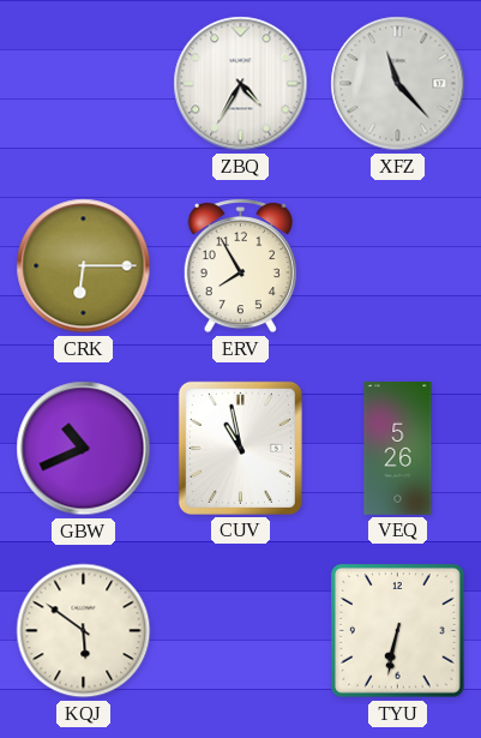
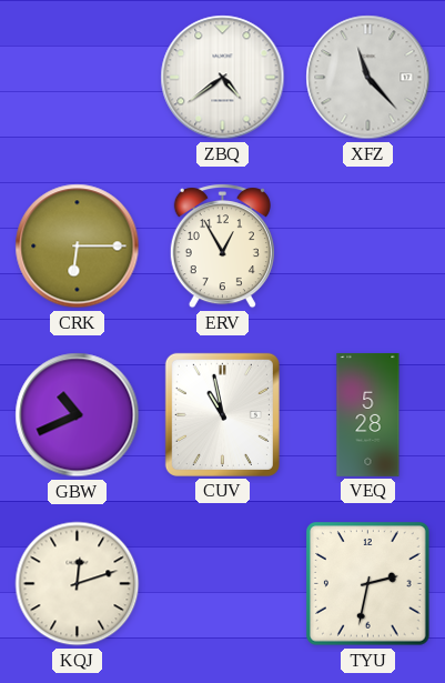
ZBQ: 4:35 -> 4:39 (223, 78)
ERV: 7:55 -> 12:55 (222, 247)
VEQ: 5:26 -> 5:28 (368, 414)
KQJ: 5:51 -> 12:12 (78, 584)
TYU: 6:32 -> 2:32 (368, 584)
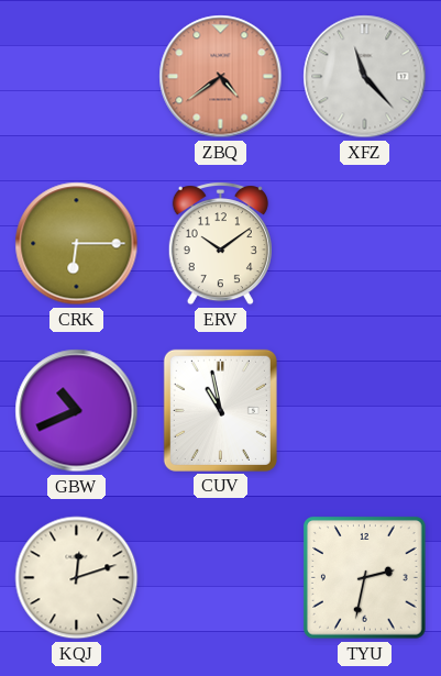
ZBQ dial: white -> salmon (221, 77)
ERV: 12:55 -> 10:09 (220, 244)
VEQ: 5:28 -> none (368, 414)
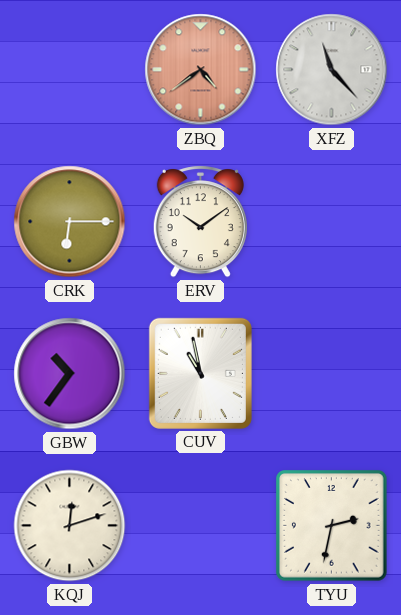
GBW: 10:41 -> 10:36 (70, 374)
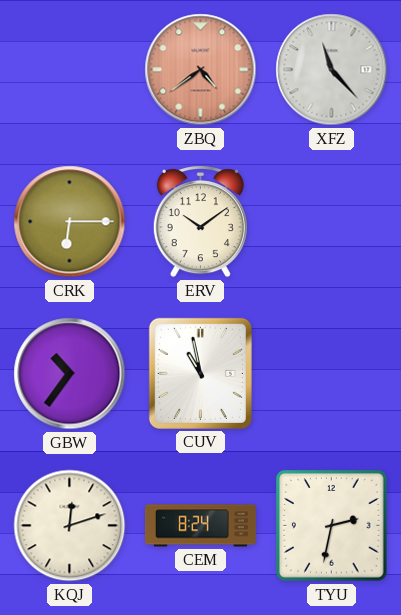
CEM: none -> 8:24 (200, 526)
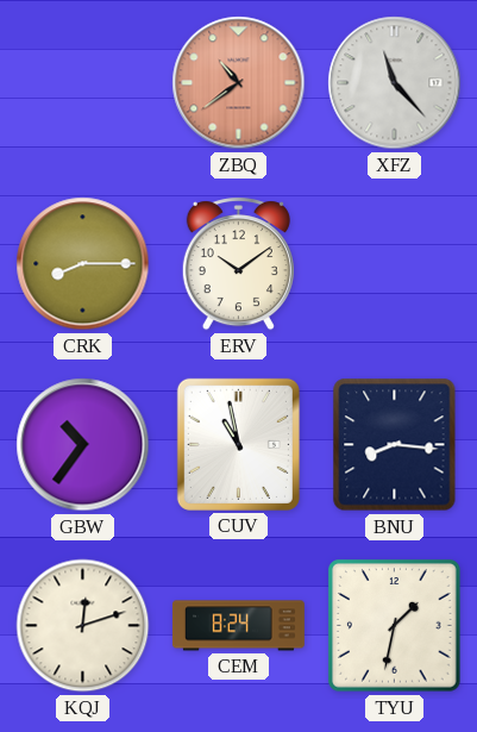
ZBQ: 4:39 -> 10:39 (239, 83)
CRK: 6:15 -> 8:15 (83, 264)
BNU: none -> 8:16 (395, 445)
TYU: 2:32 -> 1:32 (395, 626)
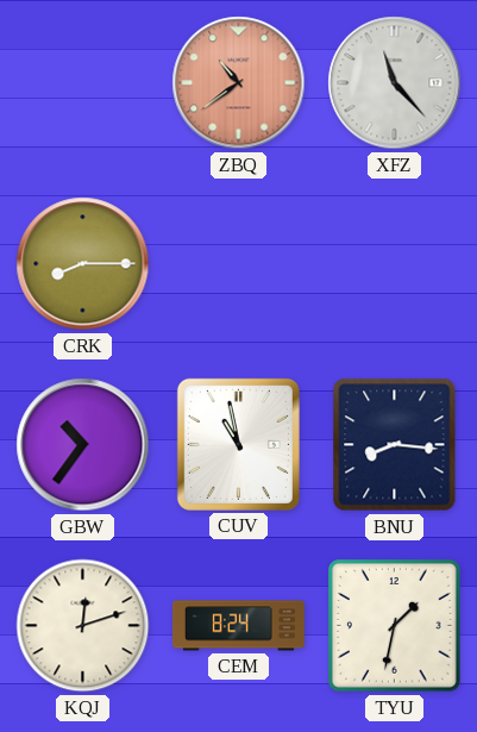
ERV: 10:09 -> none (238, 264)
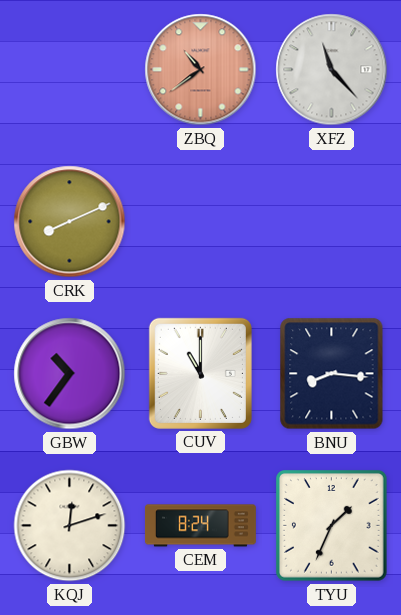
CRK: 8:15 -> 8:11 (70, 222)
CUV: 10:58 -> 11:00 (200, 373)
TYU: 1:32 -> 1:34 (332, 526)
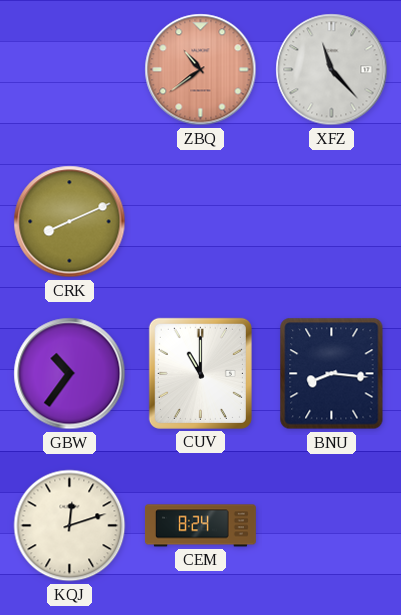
TYU: 1:34 -> none (332, 526)
